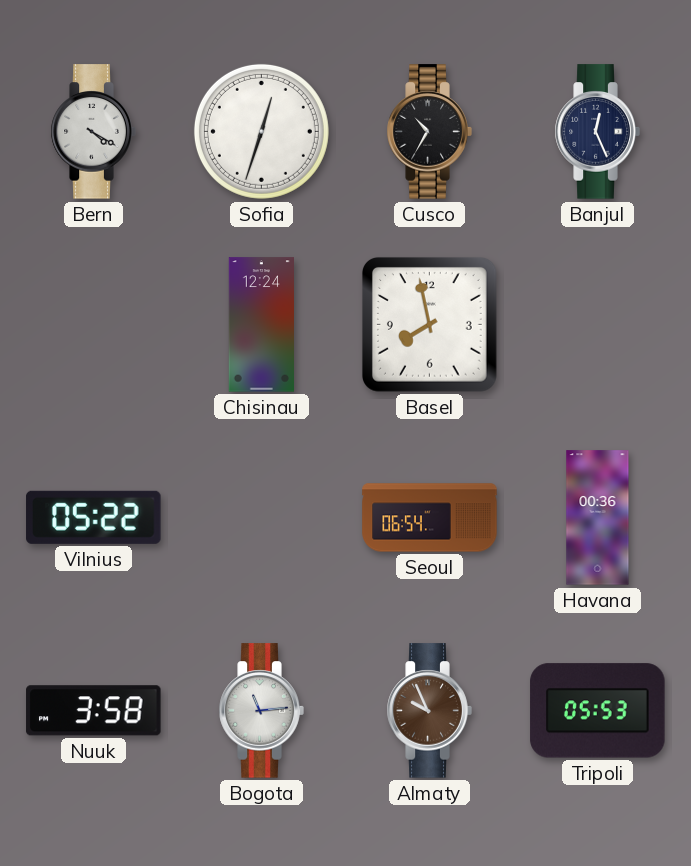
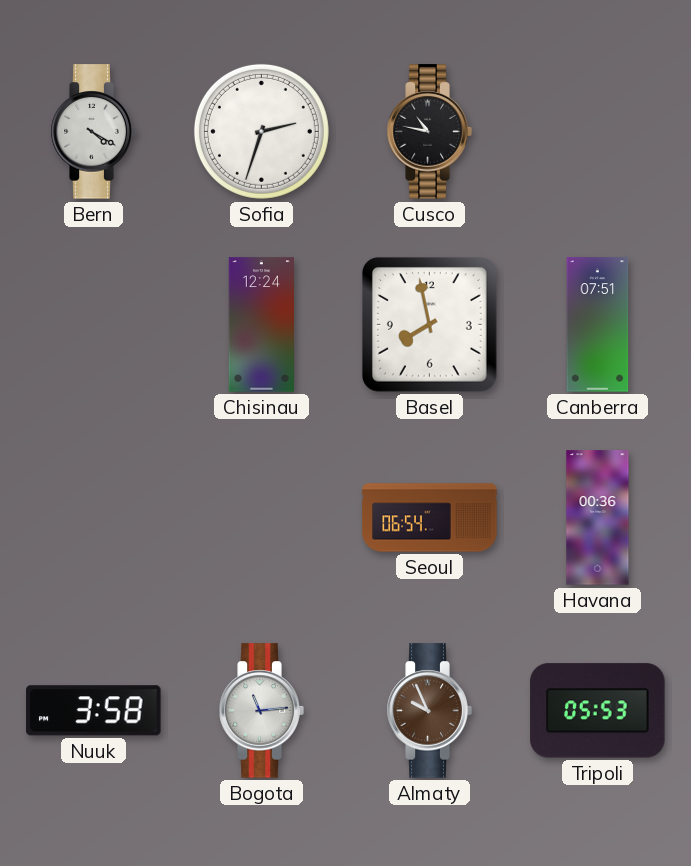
Sofia: 12:33 -> 2:33 (261, 131)
Cusco: 10:35 -> 10:47 (429, 132)
Banjul: 12:26 -> none (597, 132)
Canberra: none -> 07:51 (598, 325)
Vilnius: 05:22 -> none (94, 517)
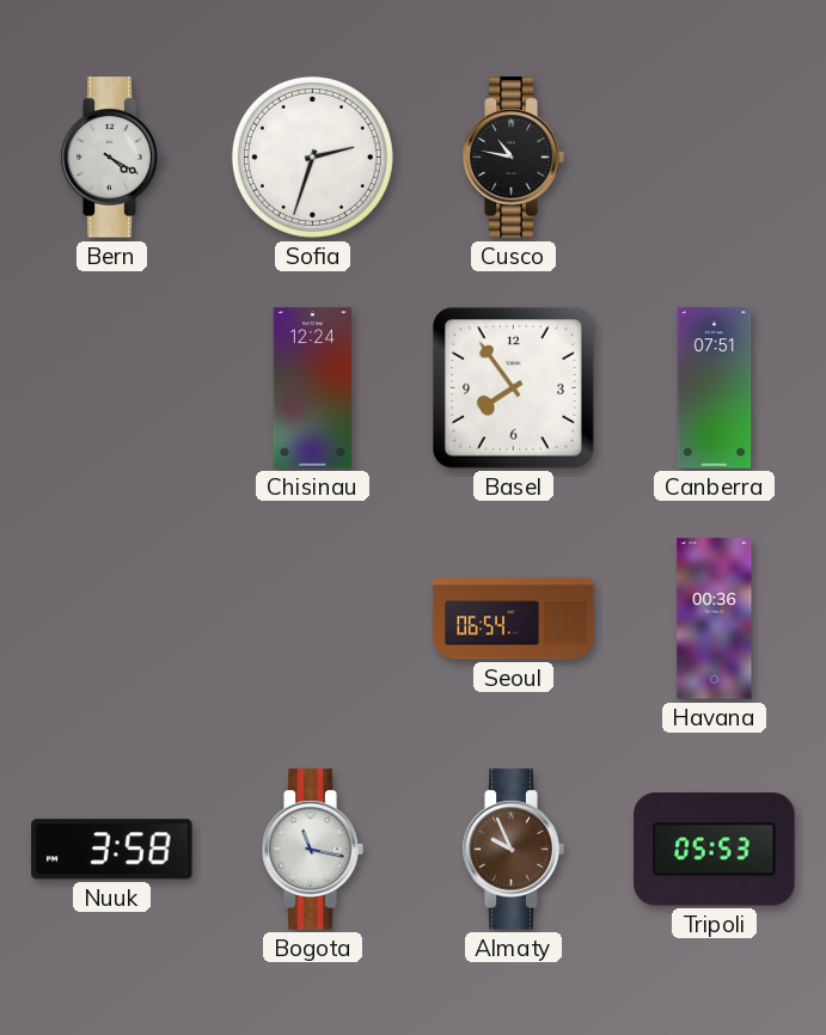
Basel: 7:58 -> 7:54 (513, 387)
Bogota: 11:14 -> 11:17 (312, 850)
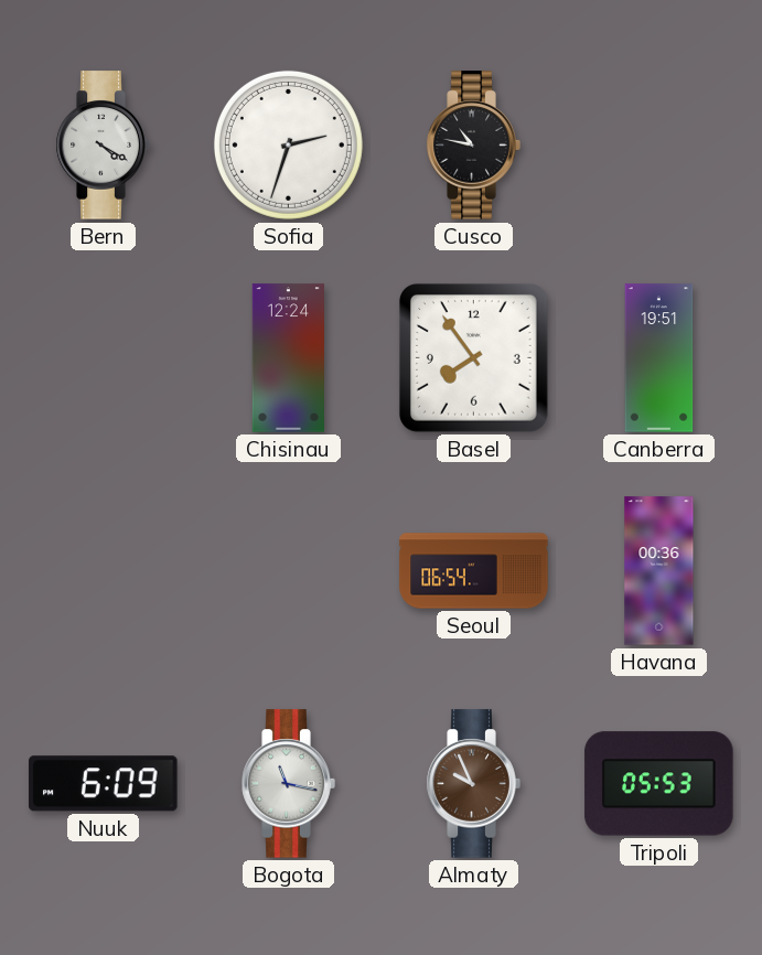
Canberra: 07:51 -> 19:51 (659, 358)
Nuuk: 3:58 -> 6:09 (104, 784)
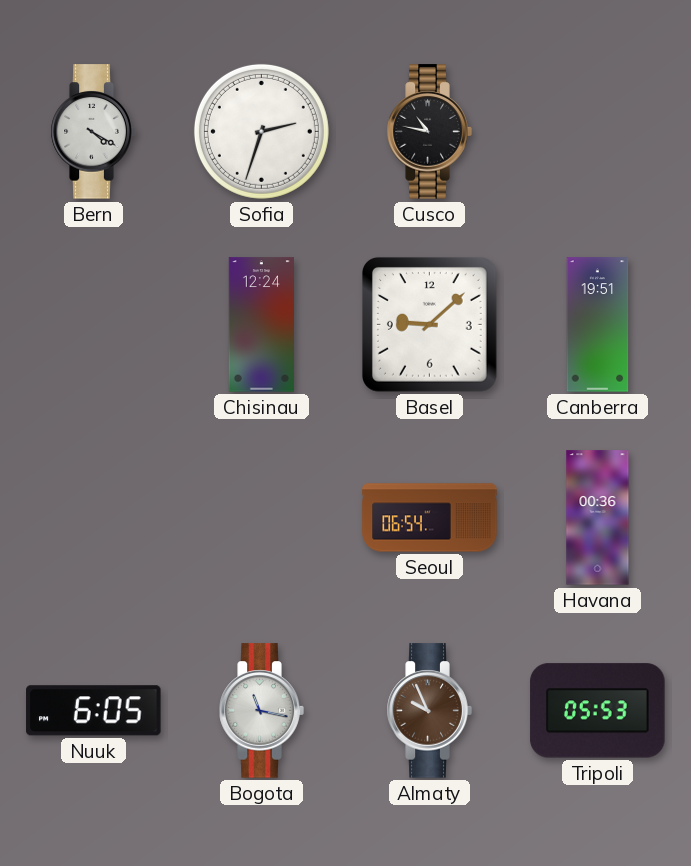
Basel: 7:54 -> 9:08 (429, 324)
Nuuk: 6:09 -> 6:05 (94, 711)
